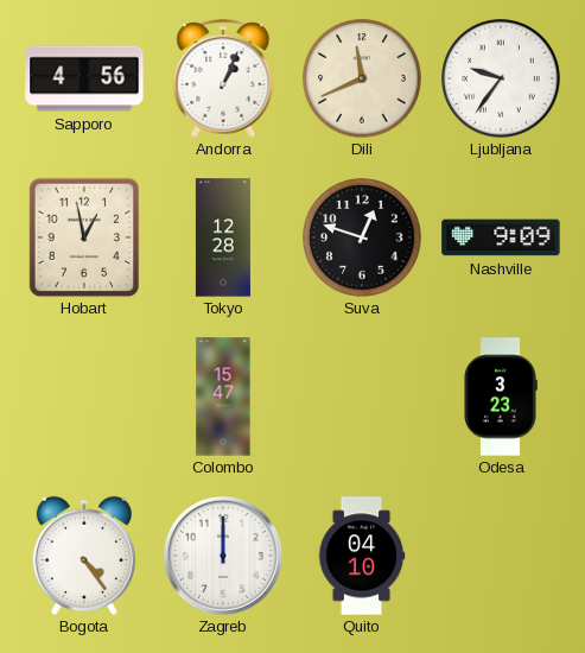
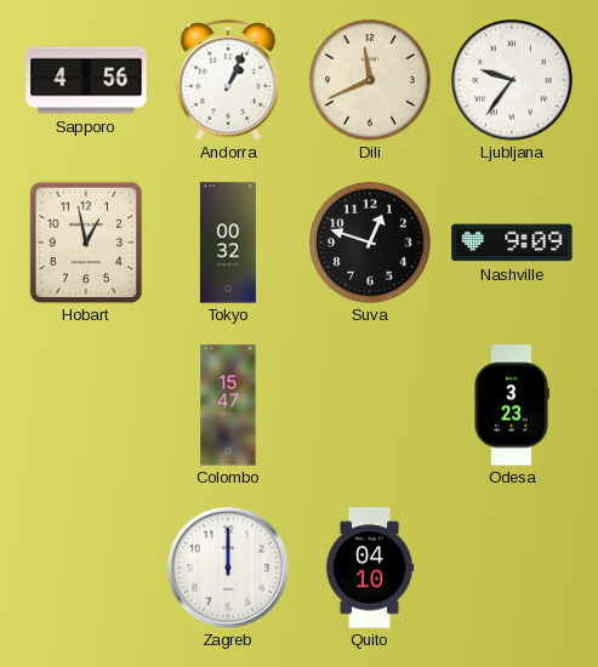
Tokyo: 12:28 -> 00:32 (228, 243)
Bogota: 4:24 -> none (84, 556)
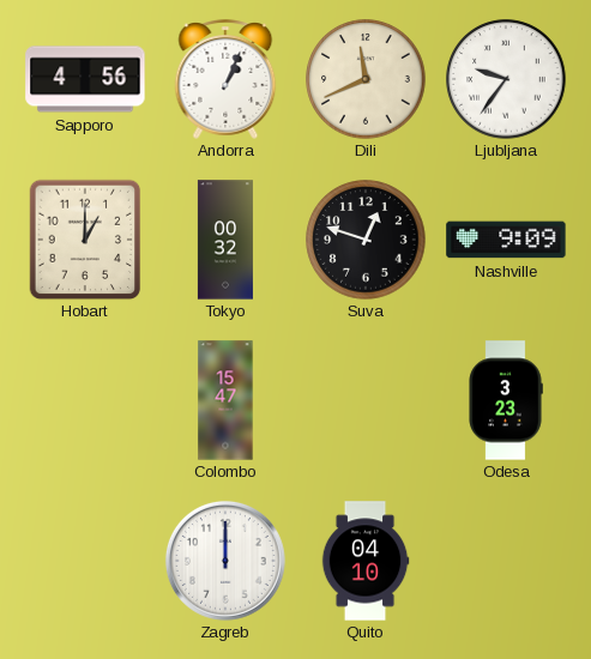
Hobart: 12:58 -> 1:00 (85, 240)
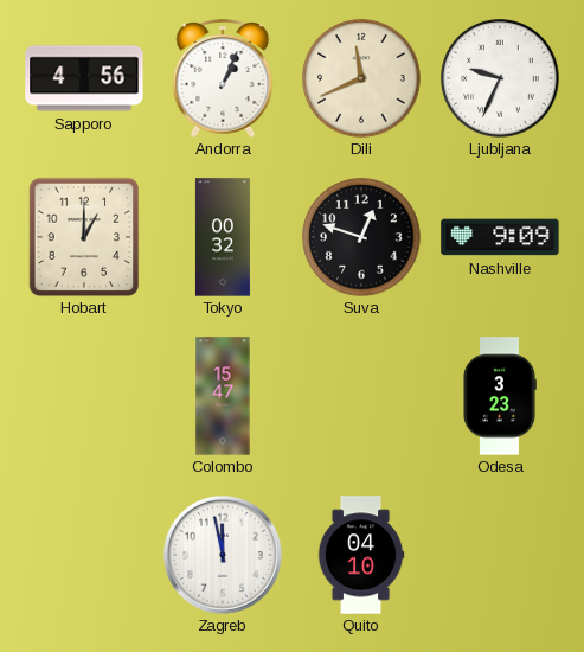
Ljubljana: 9:36 -> 9:34 (500, 78)
Zagreb: 12:00 -> 11:58 (223, 555)
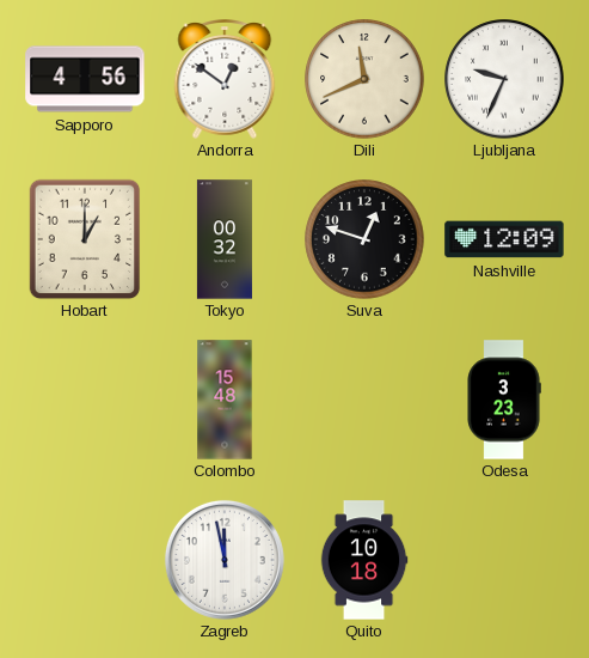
Andorra: 1:04 -> 12:51 (225, 79)
Nashville: 9:09 -> 12:09 (504, 239)
Colombo: 15:47 -> 15:48 (225, 400)
Quito: 04:10 -> 10:18 (364, 560)
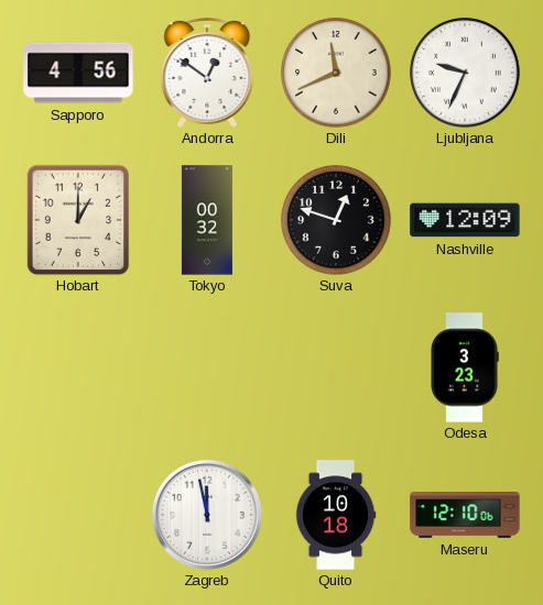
Colombo: 15:48 -> none (225, 400)
Maseru: none -> 12:10 (465, 516)
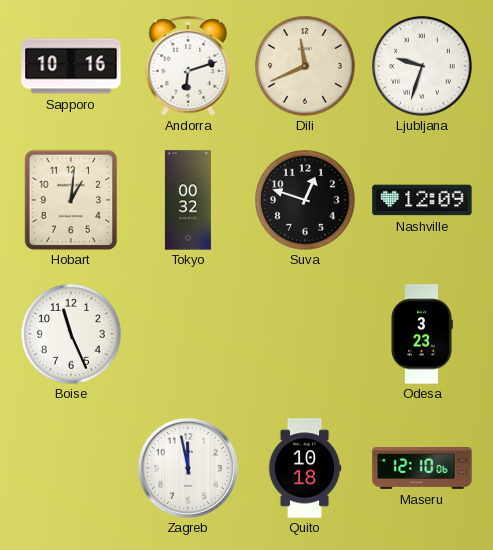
Sapporo: 4:56 -> 10:16 (71, 66)
Andorra: 12:51 -> 6:12 (188, 66)
Ljubljana: 9:34 -> 9:33 (422, 66)
Hobart: 1:00 -> 1:01 (71, 200)
Boise: none -> 11:26 (71, 334)
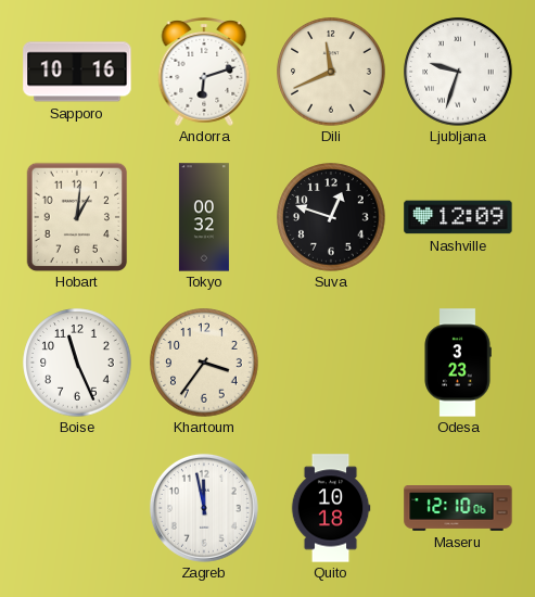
Khartoum: none -> 3:36 (204, 363)
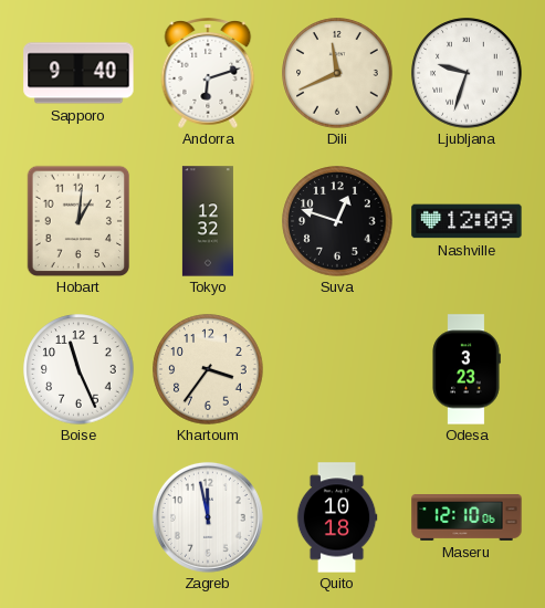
Sapporo: 10:16 -> 9:40 (78, 73)
Tokyo: 00:32 -> 12:32 (208, 221)
